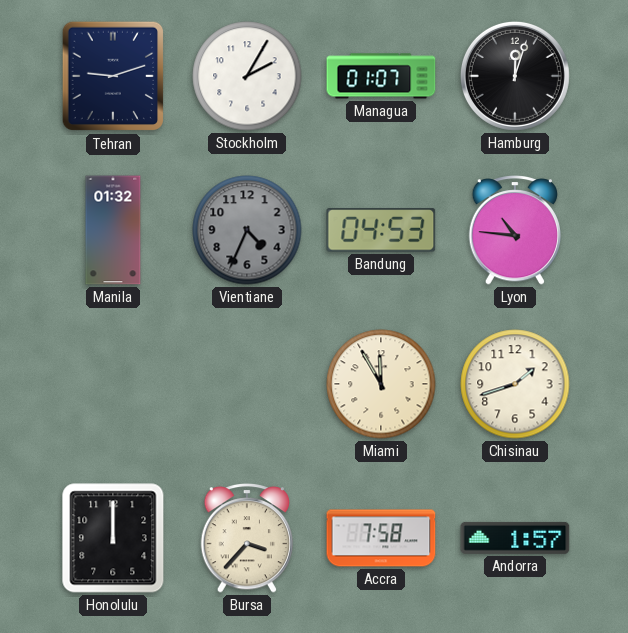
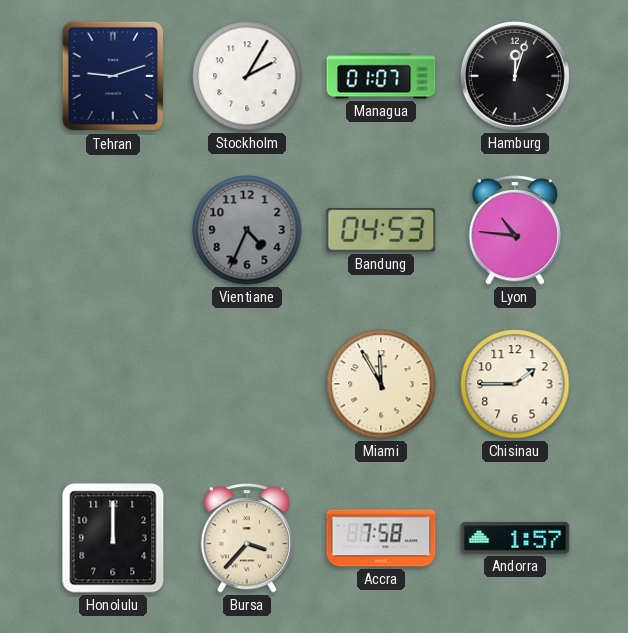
Manila: 01:32 -> none (113, 230)
Chisinau: 1:42 -> 1:45 (515, 384)
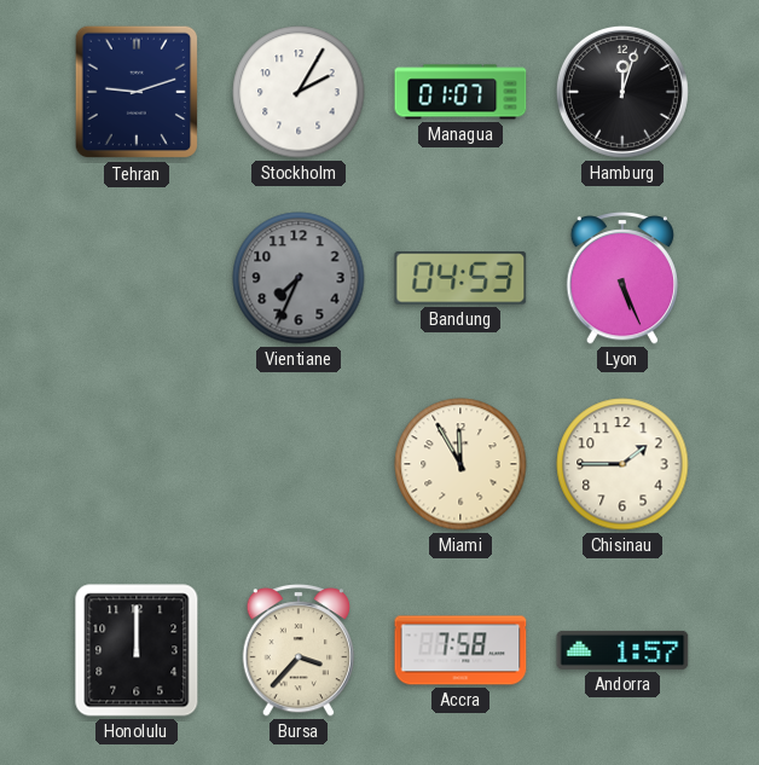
Vientiane: 4:34 -> 7:34 (299, 278)
Lyon: 10:46 -> 5:26 (621, 279)
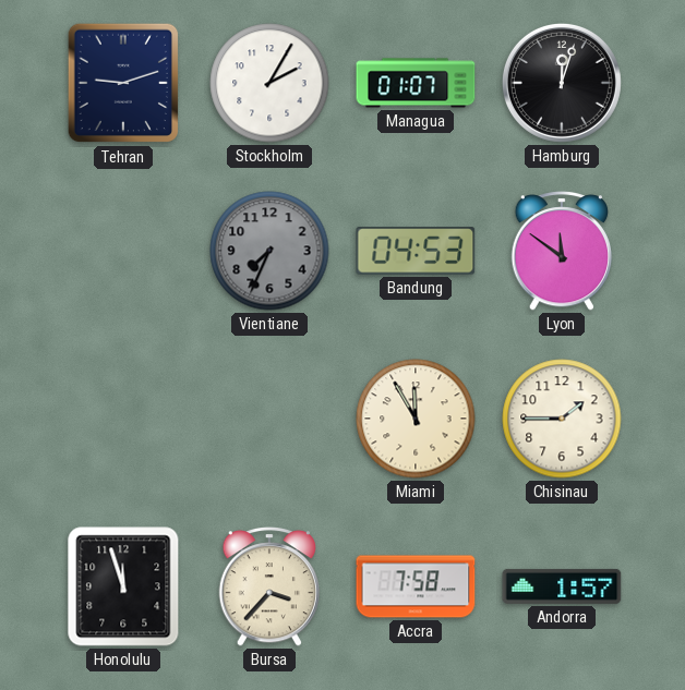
Lyon: 5:26 -> 11:51 (561, 252)
Honolulu: 12:00 -> 11:57 (123, 586)
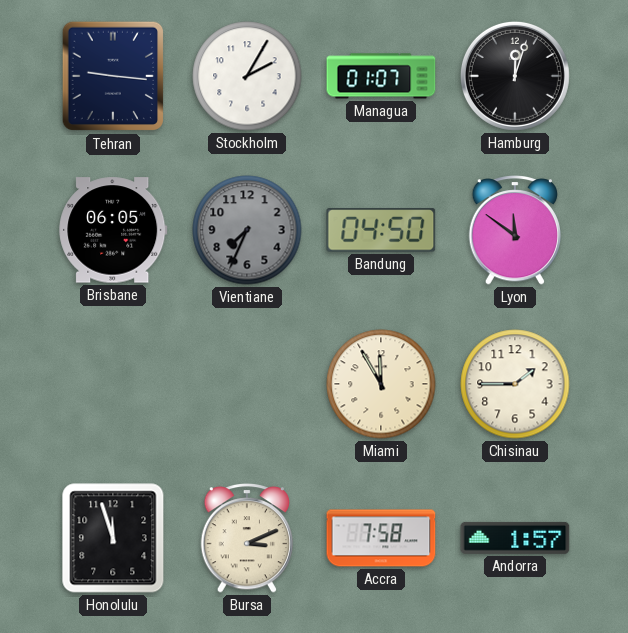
Tehran: 9:12 -> 9:16 (112, 76)
Brisbane: none -> 06:05 (113, 230)
Bandung: 04:53 -> 04:50 (381, 230)
Bursa: 3:37 -> 3:11 (246, 539)
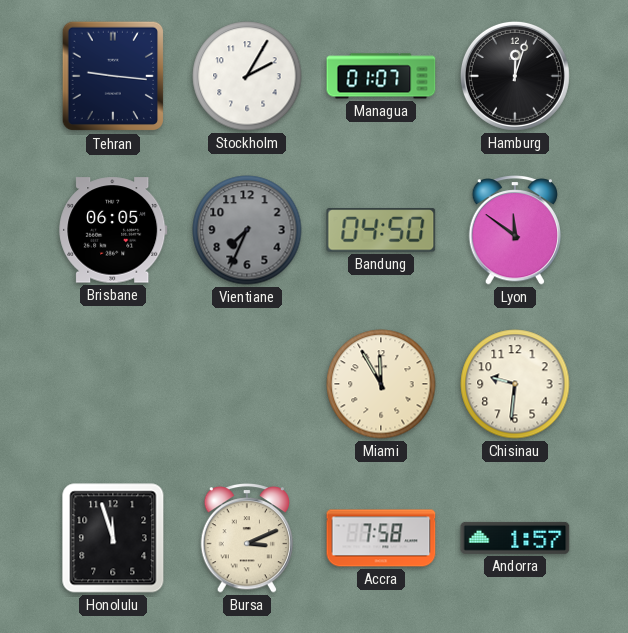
Chisinau: 1:45 -> 9:31 (515, 384)
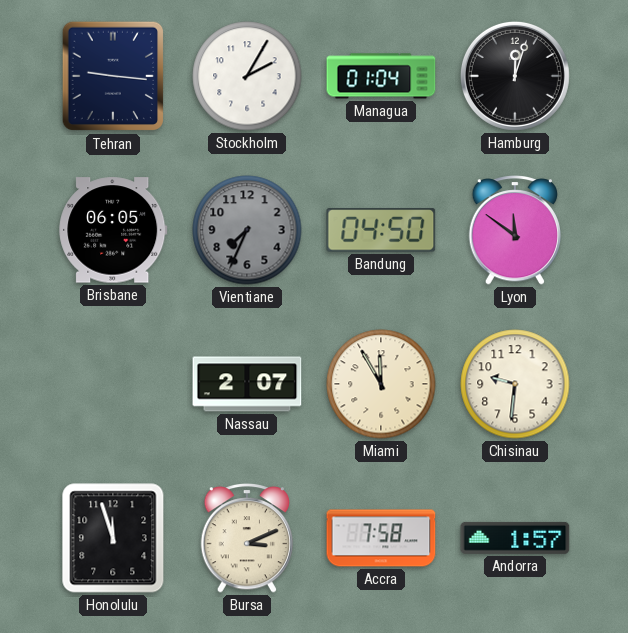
Managua: 01:07 -> 01:04 (381, 76)
Nassau: none -> 2:07 (247, 384)
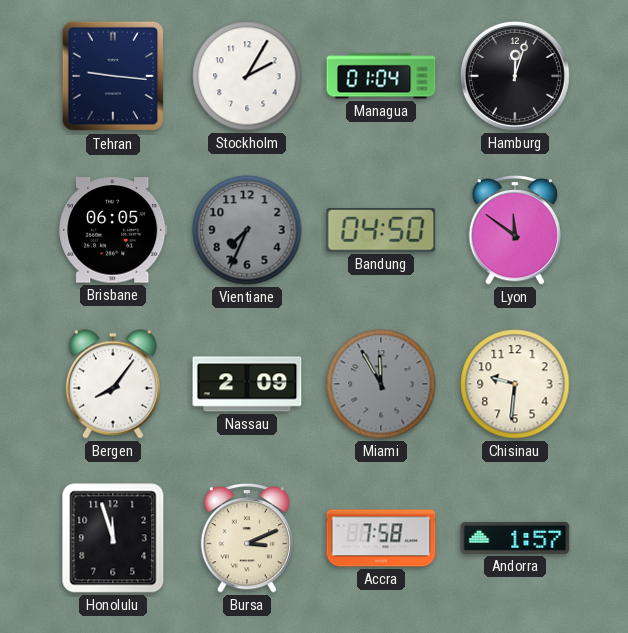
Bergen: none -> 8:06 (113, 384)
Nassau: 2:07 -> 2:09 (247, 384)
Miami dial: cream -> grey (381, 384)
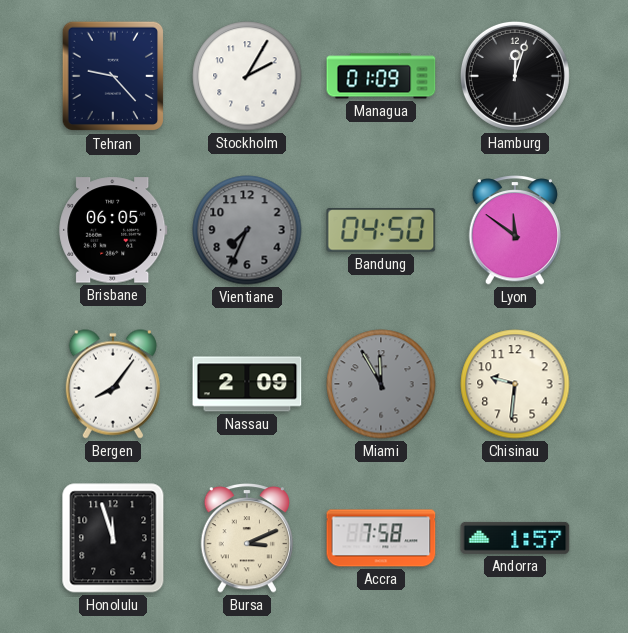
Tehran: 9:16 -> 9:23 (112, 76)
Managua: 01:04 -> 01:09 (381, 76)
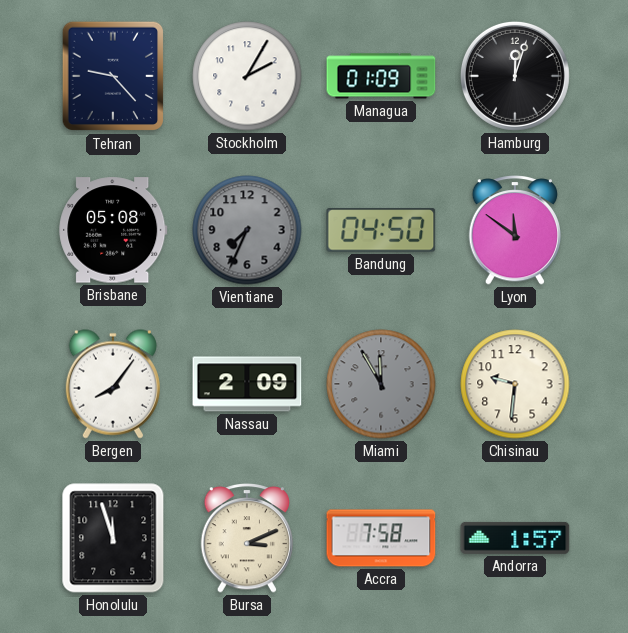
Brisbane: 06:05 -> 05:08 (113, 230)
